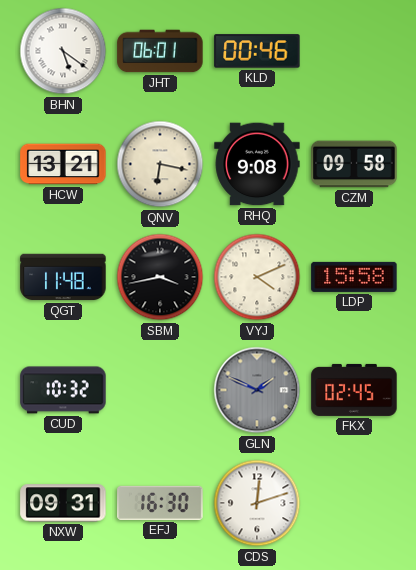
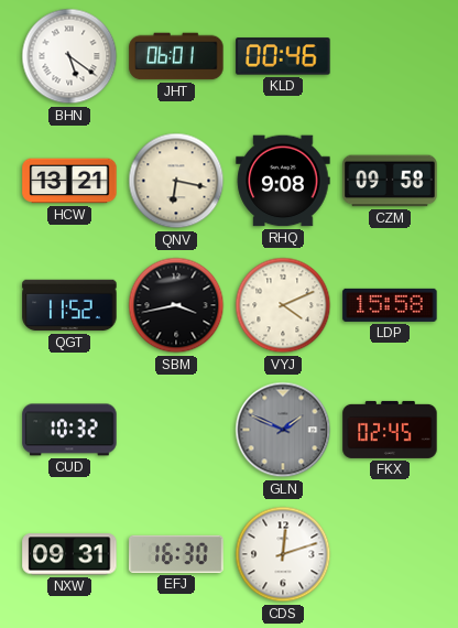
QGT: 11:48 -> 11:52 (69, 305)
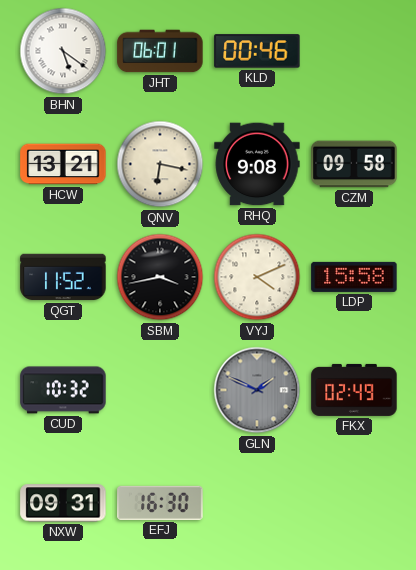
FKX: 02:45 -> 02:49 (354, 390)
CDS: 12:12 -> none (283, 554)
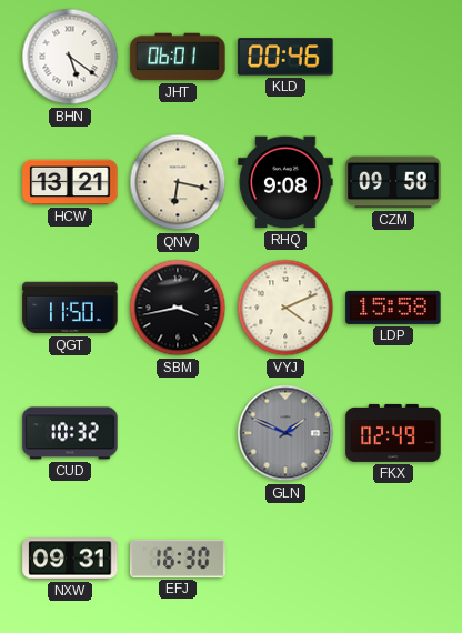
QGT: 11:52 -> 11:50 (70, 308)
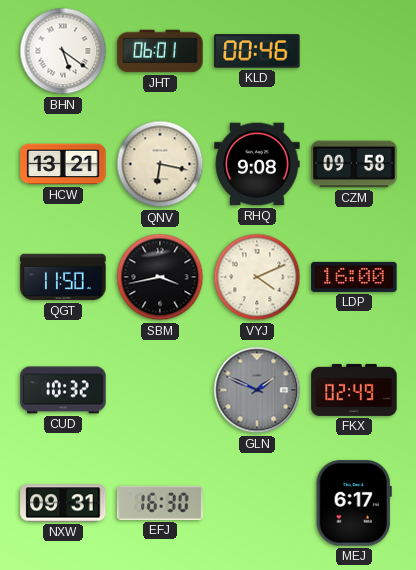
LDP: 15:58 -> 16:00 (354, 277)
MEJ: none -> 6:17 (354, 503)
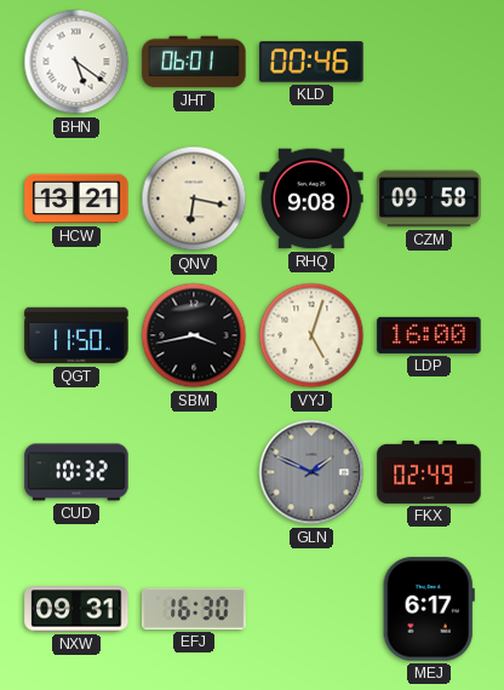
VYJ: 4:11 -> 5:03 (311, 335)
